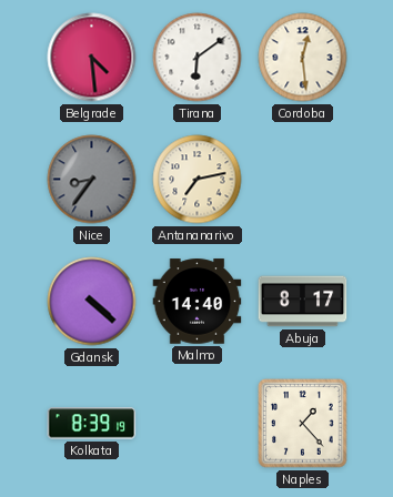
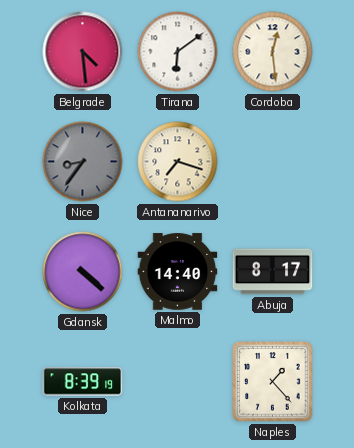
Antananarivo: 7:13 -> 7:18 (178, 162)
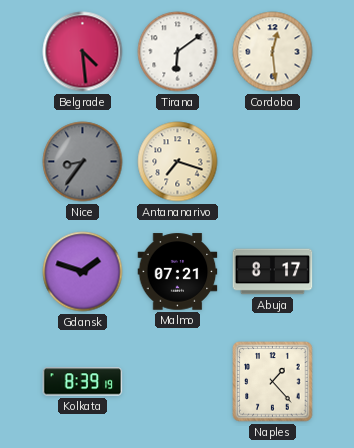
Gdansk: 4:22 -> 1:48 (83, 272)
Malmo: 14:40 -> 07:21 (178, 272)
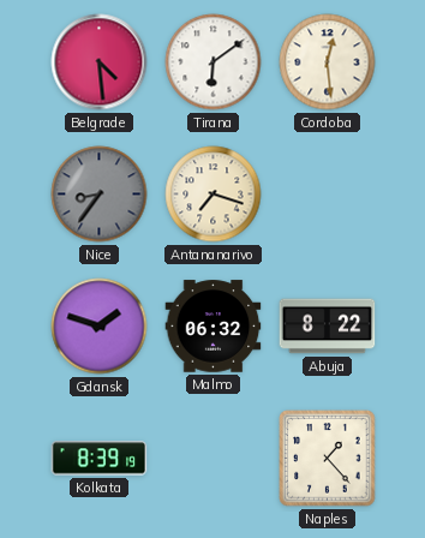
Malmo: 07:21 -> 06:32 (214, 327)
Abuja: 8:17 -> 8:22 (328, 327)
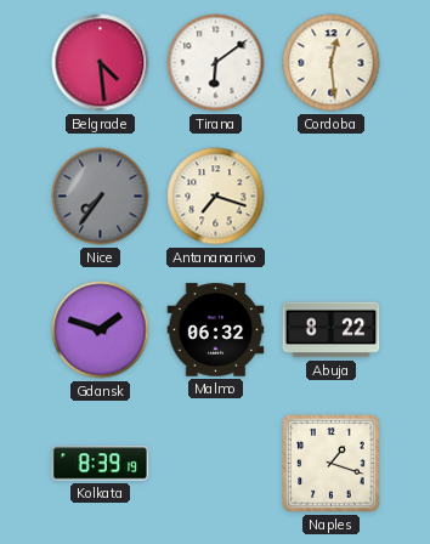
Nice: 8:36 -> 7:36 (101, 197)
Naples: 1:23 -> 1:18 (332, 464)
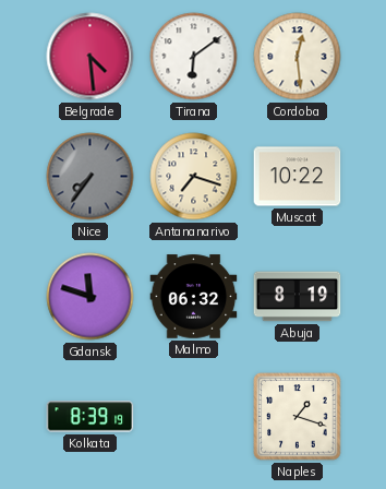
Muscat: none -> 10:22 (298, 177)
Gdansk: 1:48 -> 11:48 (91, 297)
Abuja: 8:22 -> 8:19 (298, 297)
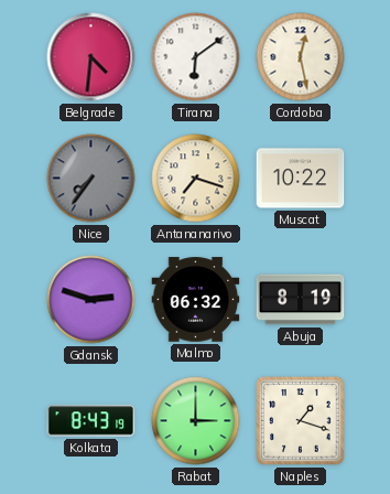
Belgrade: 4:29 -> 4:31 (91, 57)
Cordoba: 12:29 -> 12:28 (301, 57)
Gdansk: 11:48 -> 2:48 (91, 300)
Kolkata: 8:39 -> 8:43 (91, 421)
Rabat: none -> 3:00 (196, 421)
